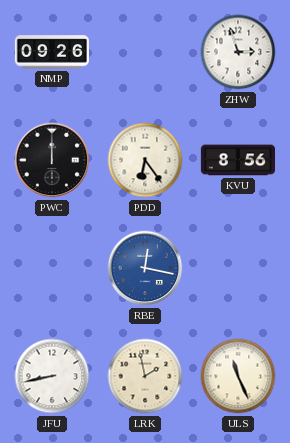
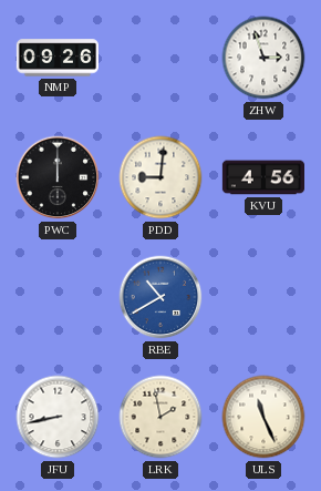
PDD: 6:24 -> 9:01 (161, 177)
KVU: 8:56 -> 4:56 (262, 177)
RBE: 12:17 -> 10:40 (161, 297)
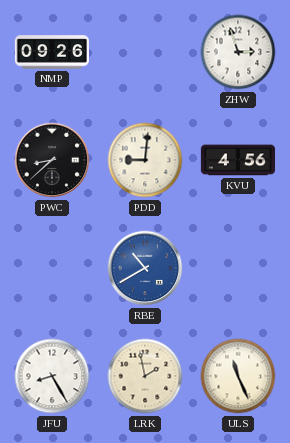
PWC: 12:00 -> 8:38 (52, 160)
JFU: 8:43 -> 8:25 (52, 376)
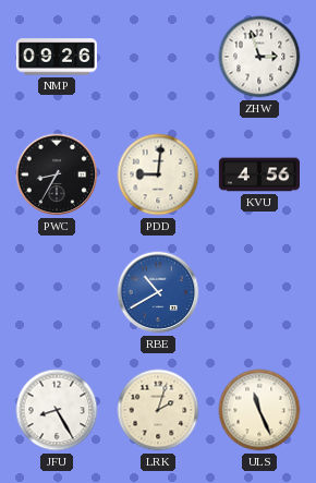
PWC: 8:38 -> 8:35 (57, 174)
LRK: 1:58 -> 2:03 (158, 410)
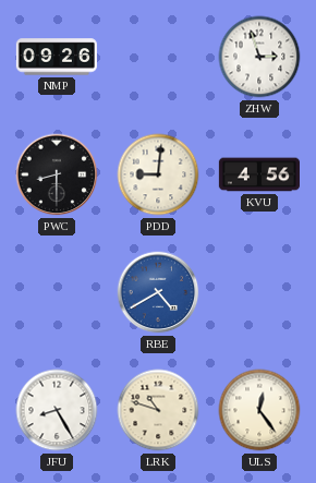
PWC: 8:35 -> 8:30 (57, 174)
RBE: 10:40 -> 4:40 (158, 292)
LRK: 2:03 -> 10:48 (158, 410)
ULS: 11:26 -> 12:24 (259, 410)
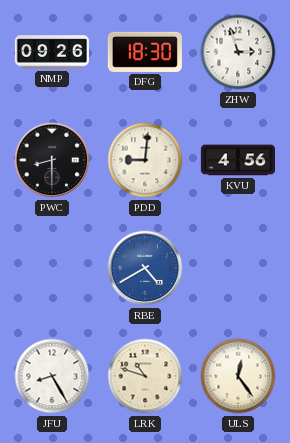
DFG: none -> 18:30 (145, 52)
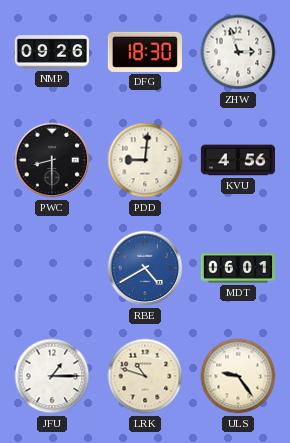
MDT: none -> 06:01 (238, 268)
JFU: 8:25 -> 1:15 (52, 376)
ULS: 12:24 -> 9:24 (238, 376)
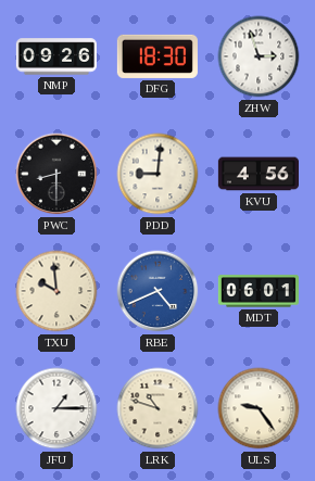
TXU: none -> 9:59 (56, 291)
RBE: 4:40 -> 4:41 (157, 291)
